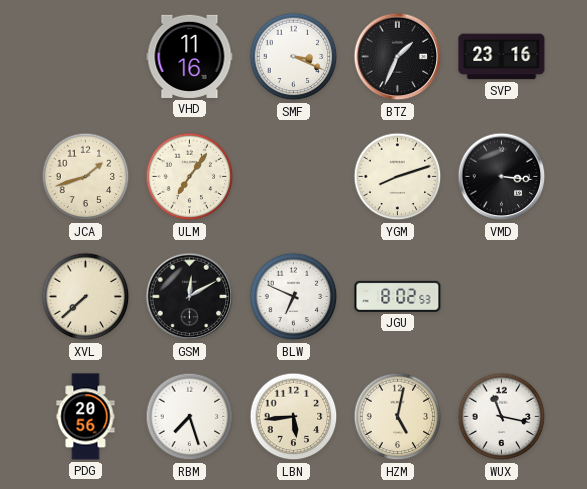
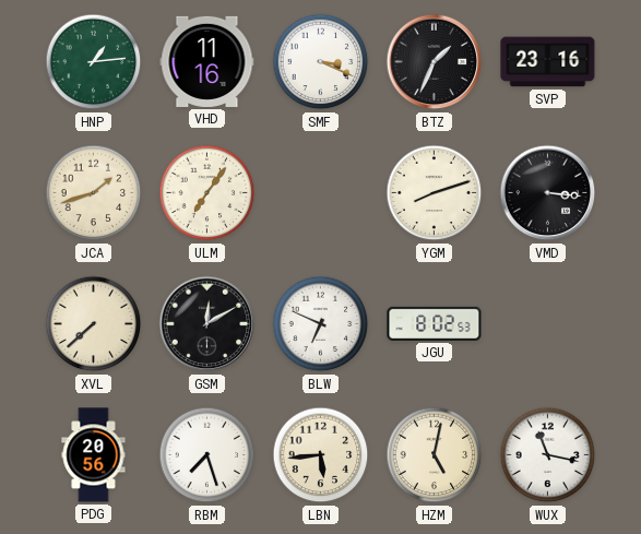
HNP: none -> 1:14 (94, 62)
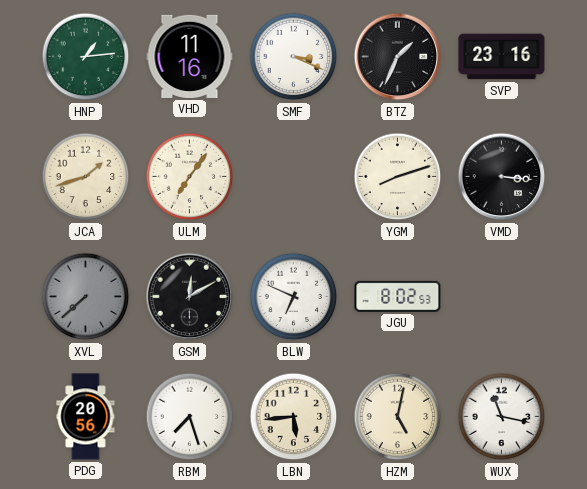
XVL dial: cream -> grey (86, 297)
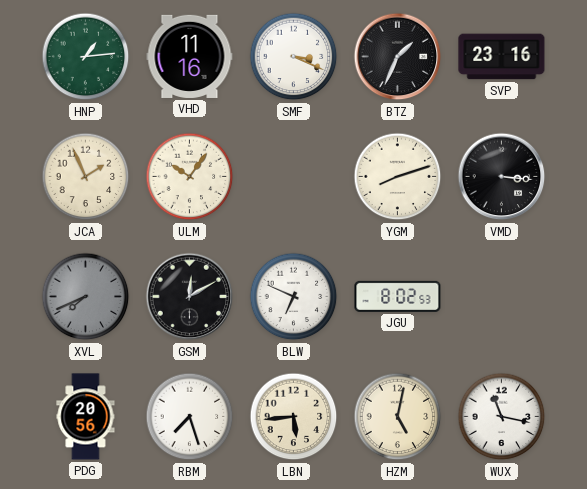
JCA: 1:42 -> 1:56 (86, 177)
ULM: 7:06 -> 10:06 (190, 177)
XVL: 7:38 -> 7:41 (86, 297)
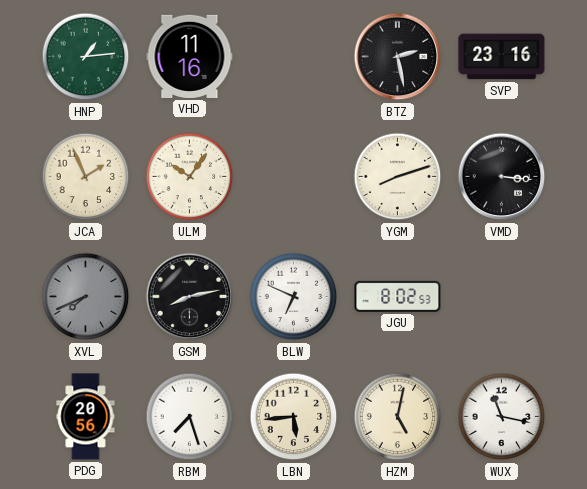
SMF: 3:19 -> none (294, 57)
BTZ: 1:34 -> 2:28 (398, 57)
GSM: 12:10 -> 8:13 (190, 297)
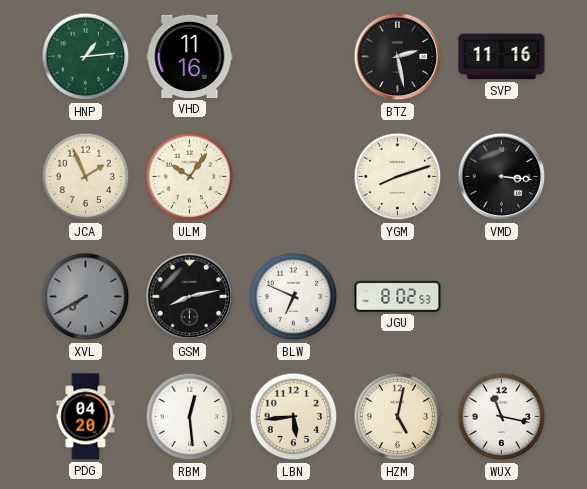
SVP: 23:16 -> 11:16 (502, 57)
XVL: 7:41 -> 7:40 (86, 297)
PDG: 20:56 -> 04:20 (86, 417)
RBM: 7:27 -> 12:29 (190, 417)
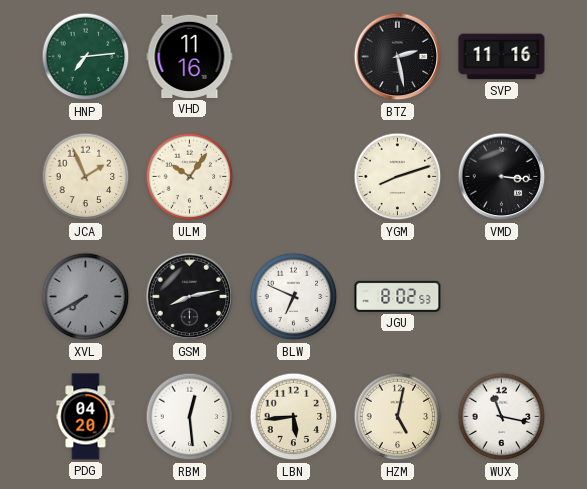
HNP: 1:14 -> 7:14 (86, 57)
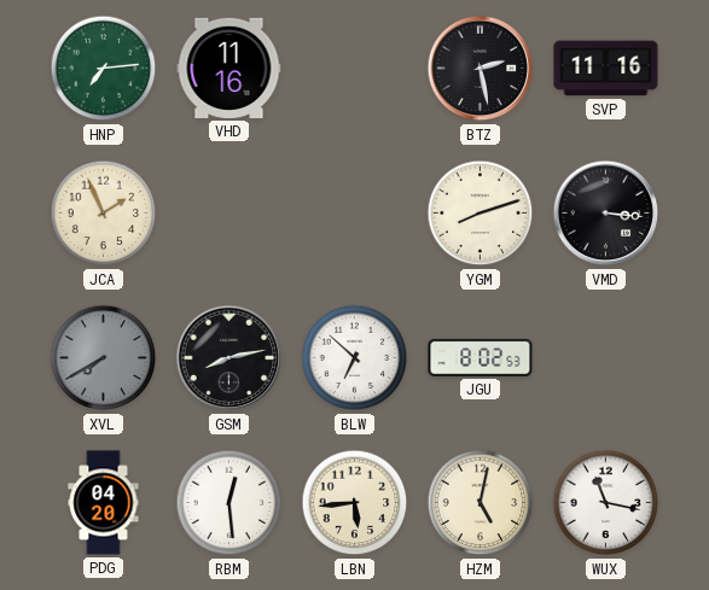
ULM: 10:06 -> none (190, 177)
BLW: 6:49 -> 6:52 (355, 358)
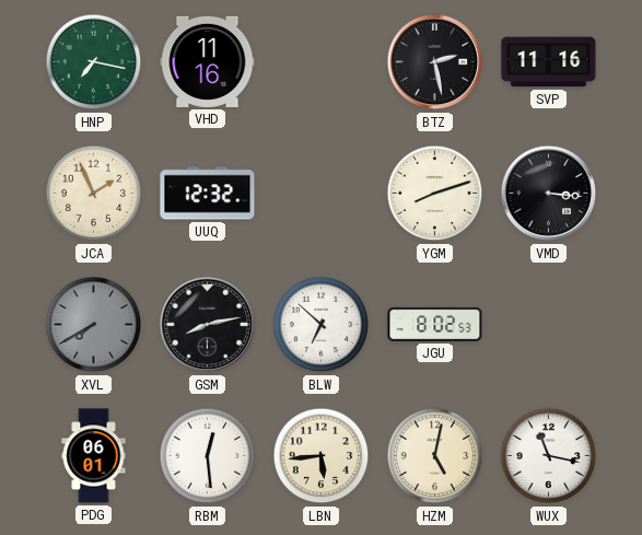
HNP: 7:14 -> 7:17 (94, 62)
UUQ: none -> 12:32 (208, 194)
PDG: 04:20 -> 06:01 (94, 456)
